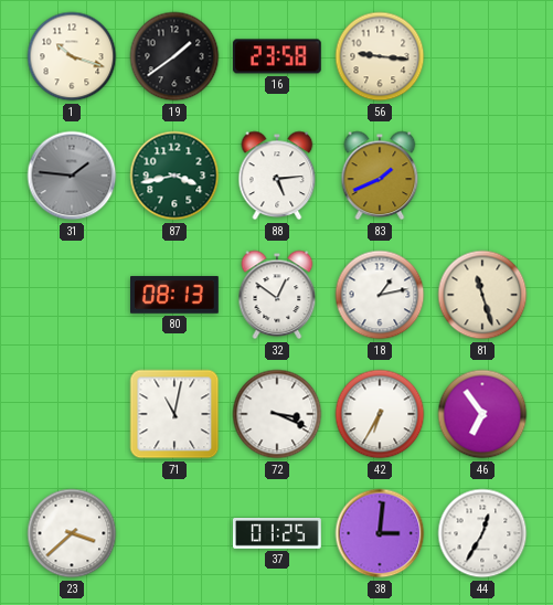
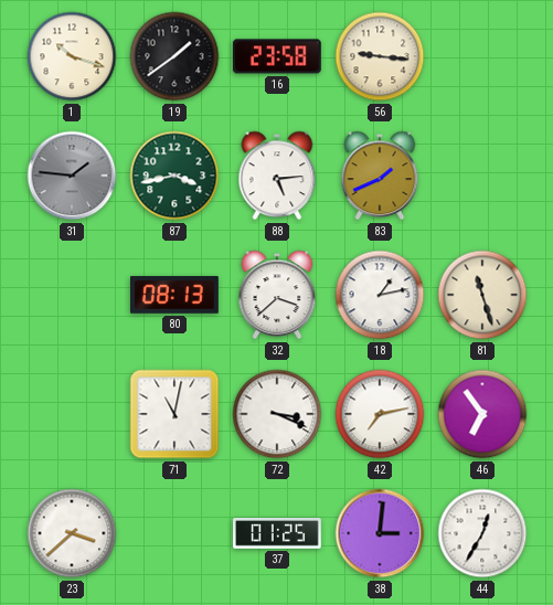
32: 12:51 -> 3:38 (277, 295)
42: 6:35 -> 7:13 (380, 414)
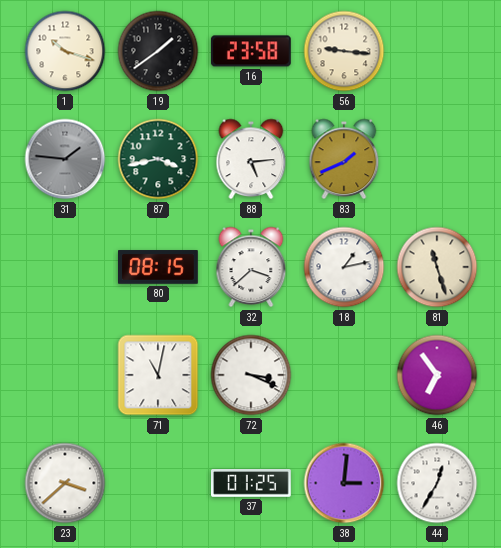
80: 08:13 -> 08:15 (159, 267)
42: 7:13 -> none (380, 414)
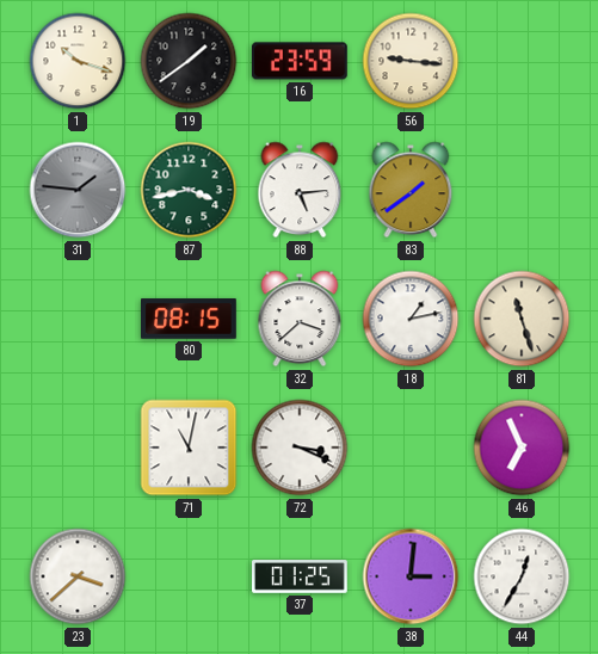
16: 23:58 -> 23:59 (300, 61)
83: 1:41 -> 1:39 (411, 190)
46: 6:54 -> 6:56 (522, 448)
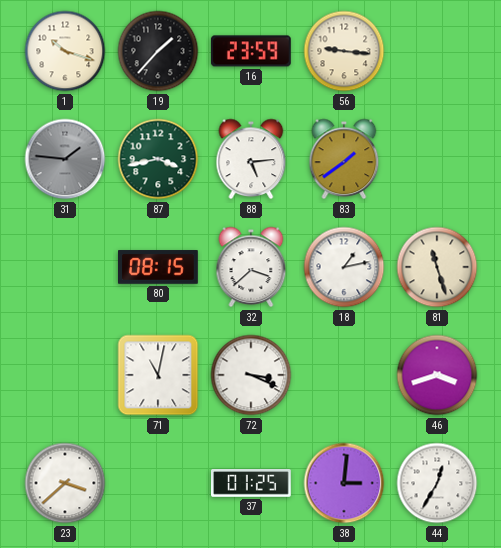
19: 1:39 -> 1:37 (158, 51)
46: 6:56 -> 3:42 (437, 375)
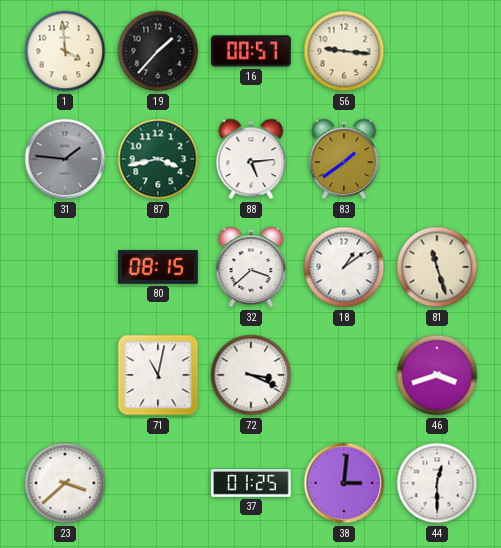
1: 10:18 -> 3:59 (65, 51)
16: 23:59 -> 00:57 (251, 51)
18: 1:13 -> 1:09 (344, 267)
44: 12:35 -> 12:30 (437, 483)
